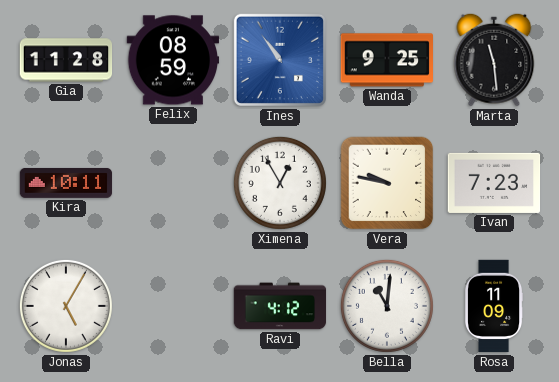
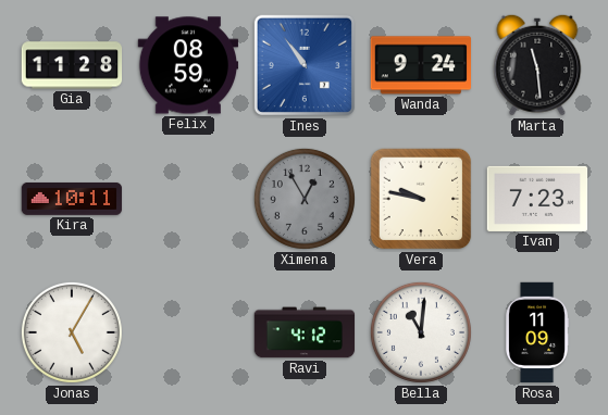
Wanda: 9:25 -> 9:24 (420, 65)
Ximena dial: white -> grey (305, 199)
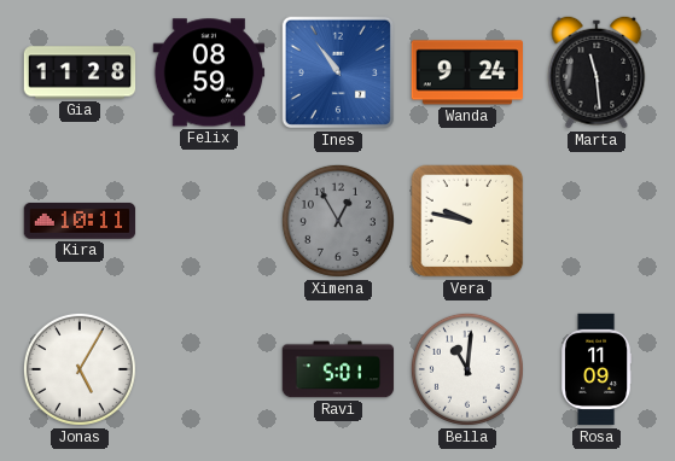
Ivan: 7:23 -> none (537, 199)
Ravi: 4:12 -> 5:01 (338, 369)
